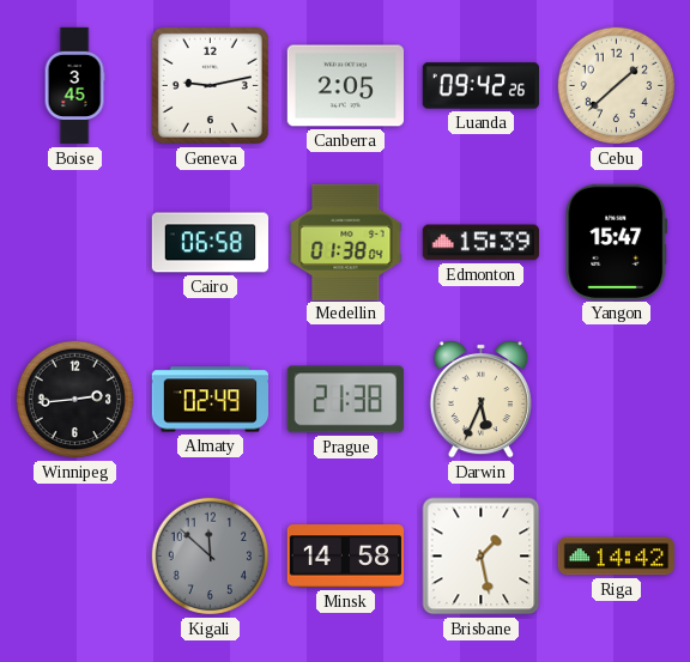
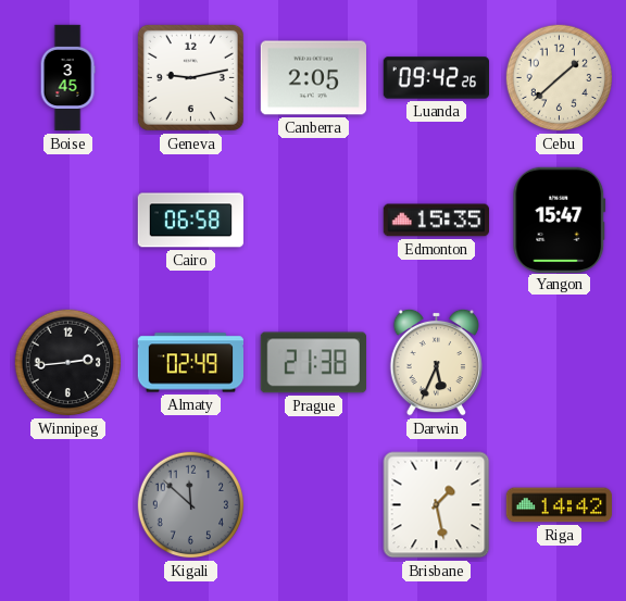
Medellin: 01:38 -> none (346, 242)
Edmonton: 15:39 -> 15:35 (436, 221)
Minsk: 14:58 -> none (346, 557)
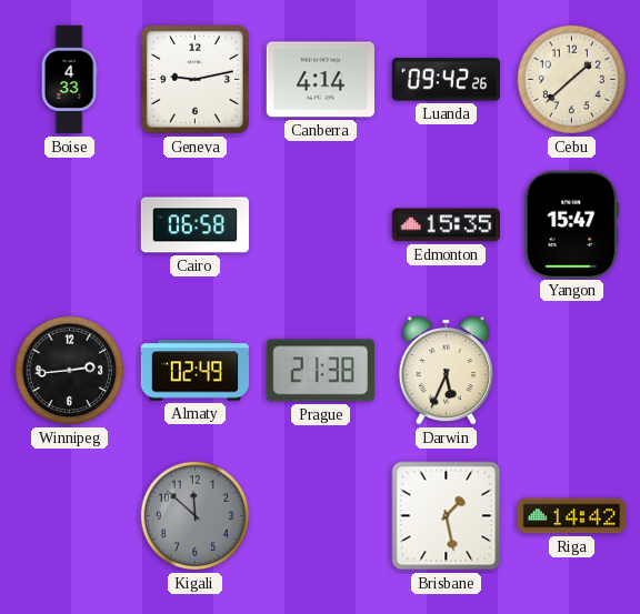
Boise: 3:45 -> 4:33 (69, 80)
Canberra: 2:05 -> 4:14 (320, 80)
